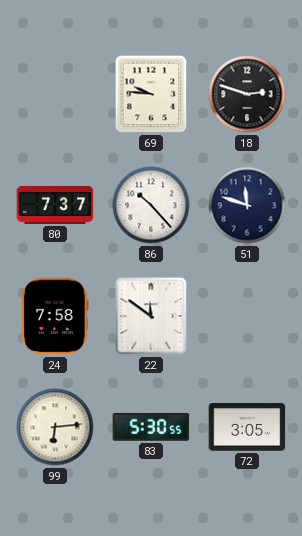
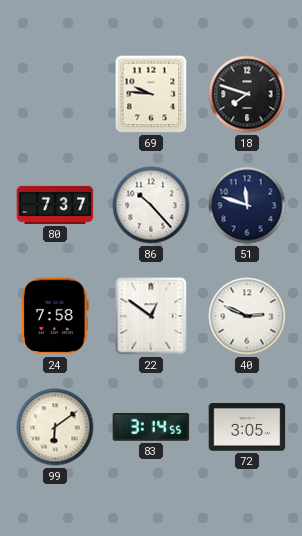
18: 2:48 -> 7:48 (247, 94)
22: 11:51 -> 12:51 (151, 316)
40: none -> 2:49 (247, 316)
99: 6:14 -> 6:09 (55, 427)
83: 5:30 -> 3:14 (151, 427)
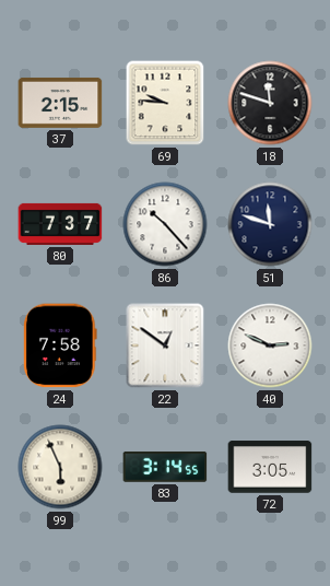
37: none -> 2:15 (60, 103)
18: 7:48 -> 11:48 (270, 103)
99: 6:09 -> 5:56 (60, 467)
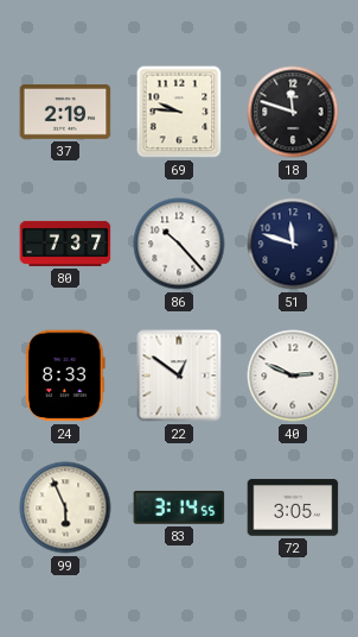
37: 2:15 -> 2:19 (65, 112)
24: 7:58 -> 8:33 (66, 376)
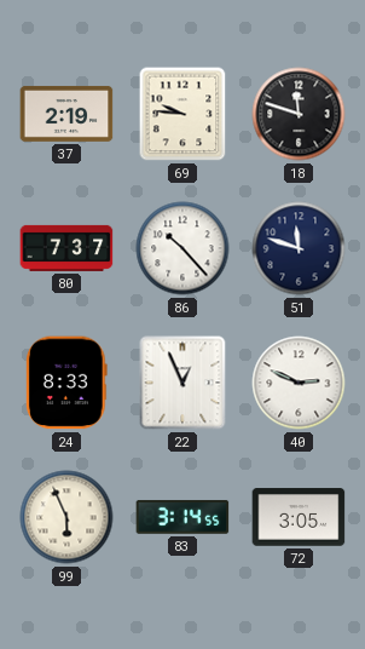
22: 12:51 -> 12:56 (182, 383)
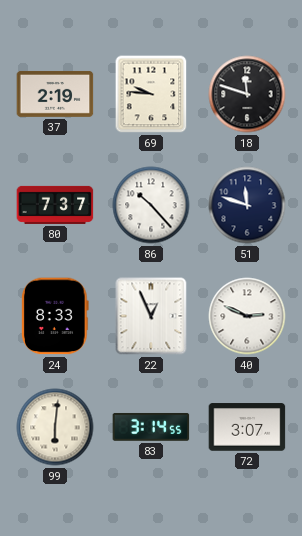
99: 5:56 -> 6:01 (55, 427)
72: 3:05 -> 3:07 (247, 427)
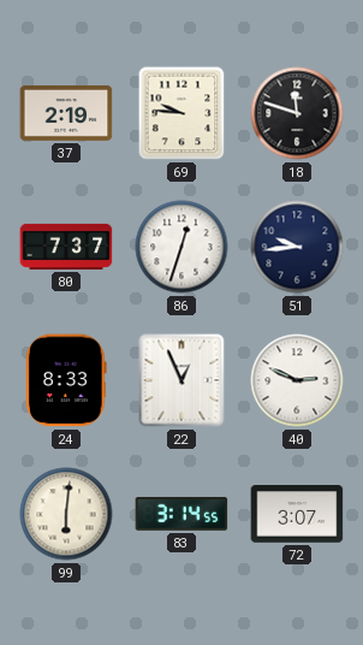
86: 10:23 -> 12:33 (181, 247)
51: 11:48 -> 9:44 (297, 247)
